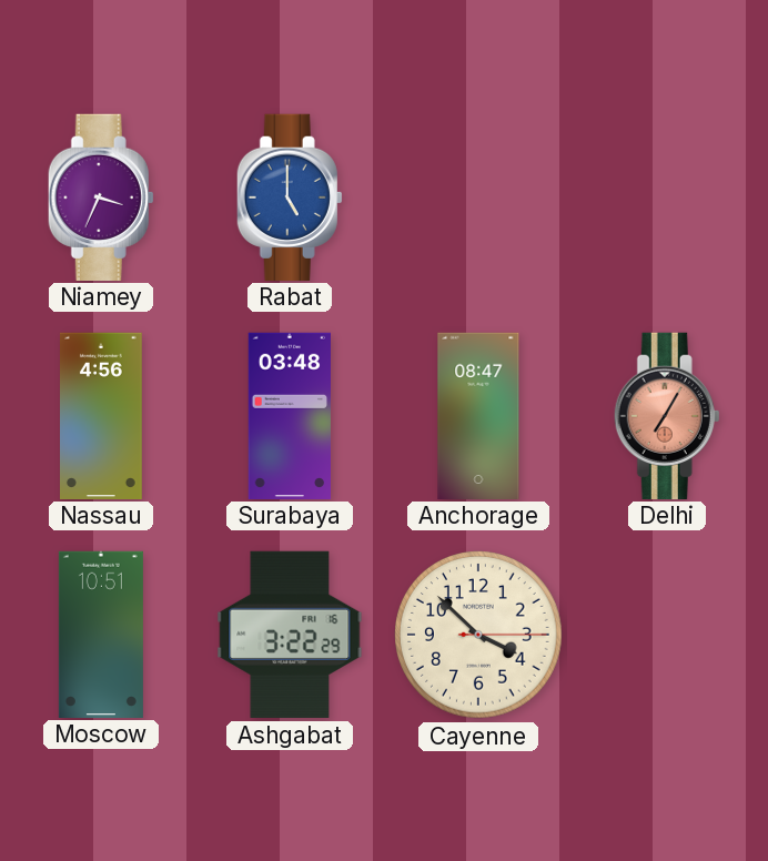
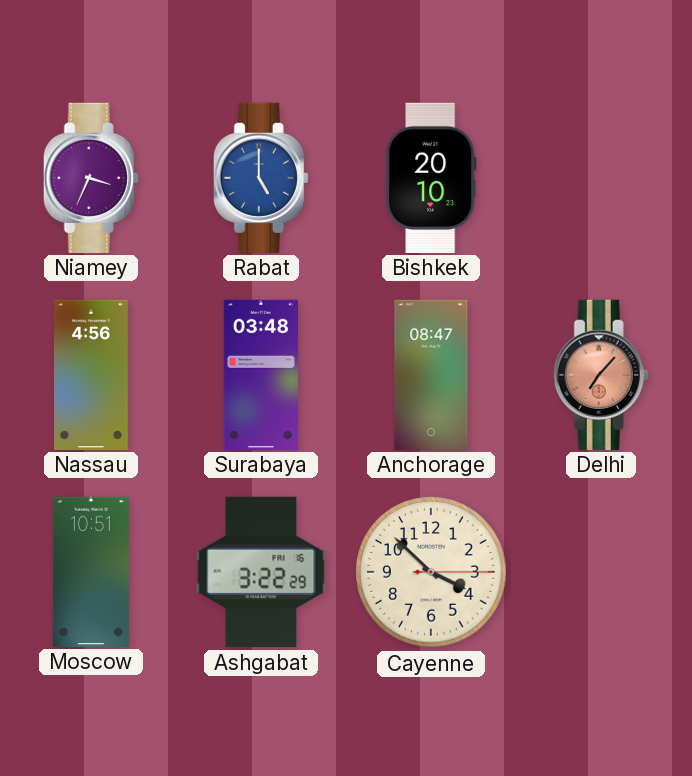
Bishkek: none -> 20:10 (432, 177)
Delhi: 7:05 -> 7:07 (601, 374)
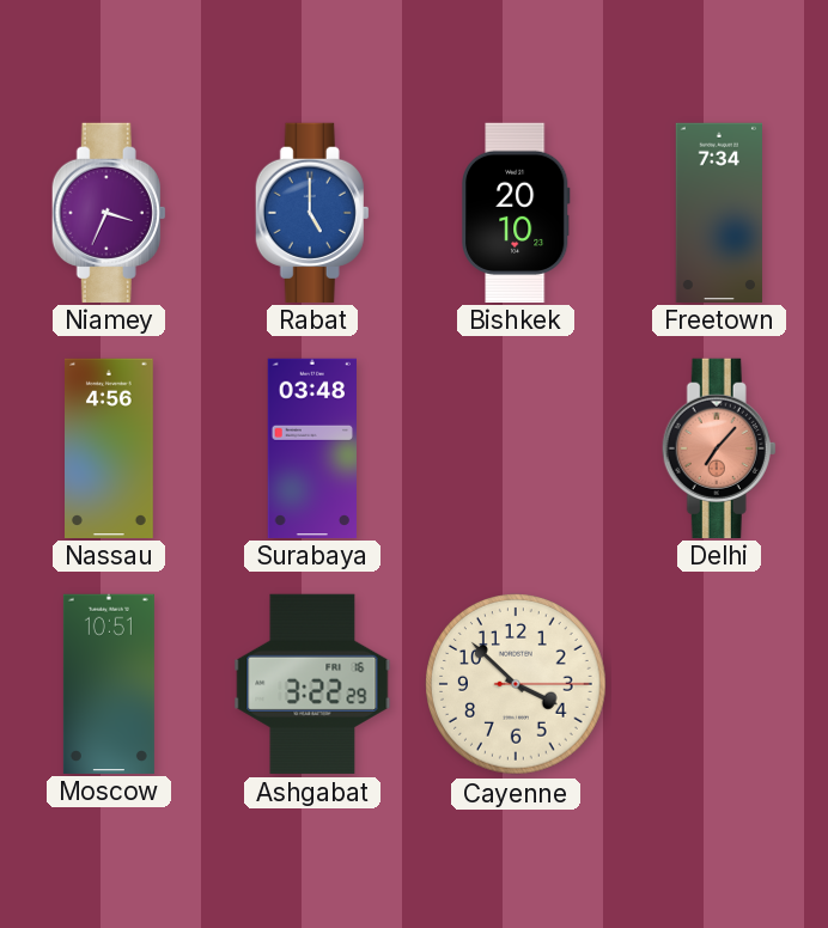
Freetown: none -> 7:34 (718, 212)
Anchorage: 08:47 -> none (431, 374)
